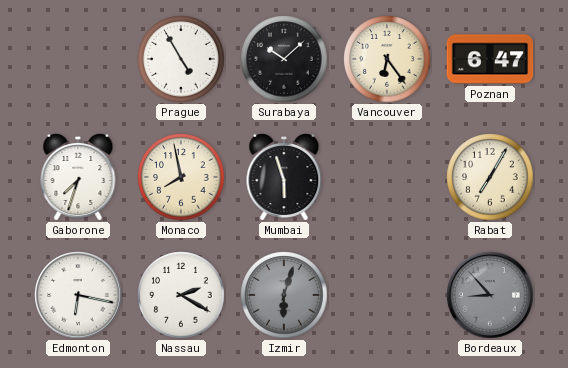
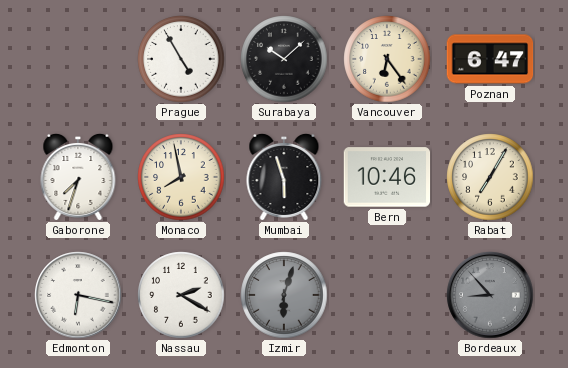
Bern: none -> 10:46 (387, 177)
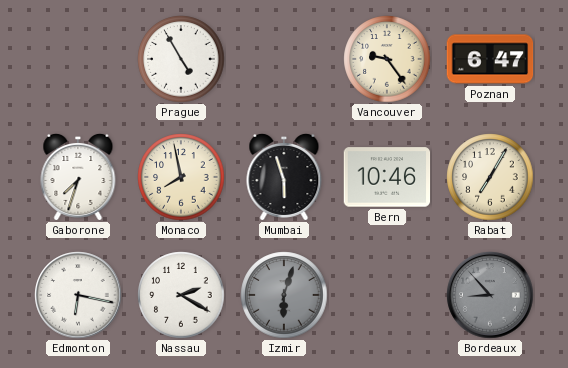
Surabaya: 10:08 -> none (284, 59)
Vancouver: 6:24 -> 9:24 (387, 59)
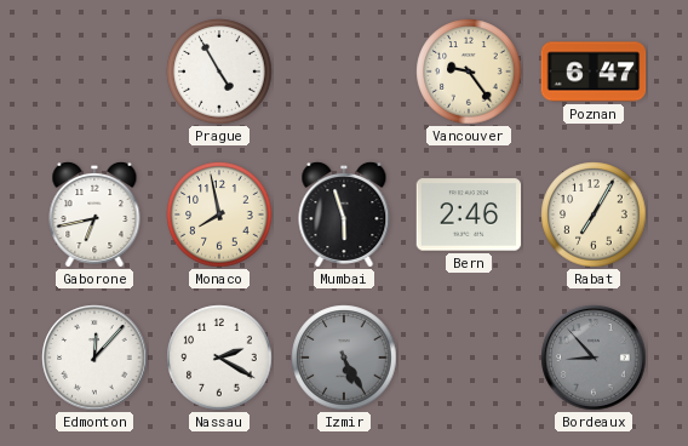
Gaborone: 7:33 -> 6:43 (94, 215)
Bern: 10:46 -> 2:46 (469, 215)
Edmonton: 6:17 -> 12:07 (94, 358)
Izmir: 6:03 -> 5:25 (344, 358)
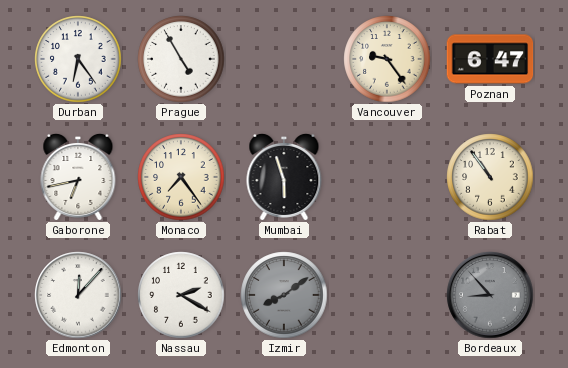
Durban: none -> 6:24 (78, 59)
Monaco: 7:58 -> 7:24 (181, 177)
Bern: 2:46 -> none (469, 215)
Rabat: 7:05 -> 10:54 (490, 177)
Izmir: 5:25 -> 8:09 (284, 295)
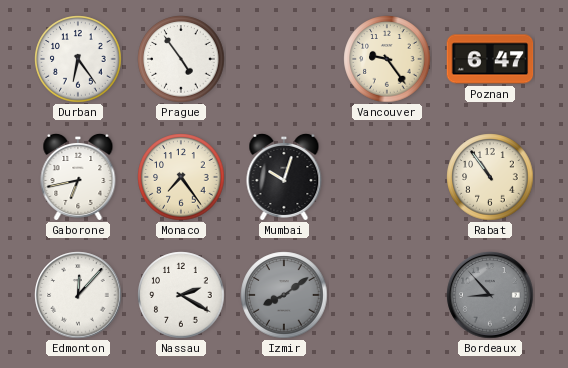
Prague: 4:55 -> 4:54 (181, 59)
Mumbai: 5:57 -> 10:03 (284, 177)
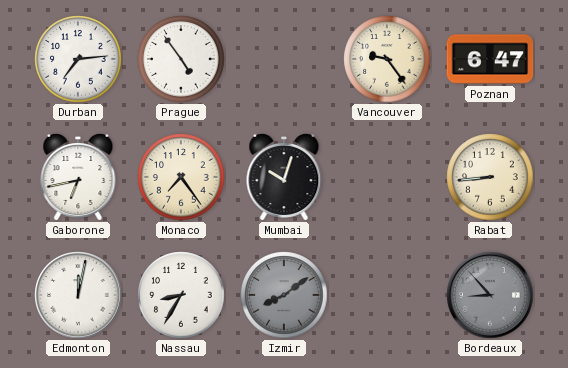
Durban: 6:24 -> 7:14 (78, 59)
Rabat: 10:54 -> 8:44 (490, 177)
Edmonton: 12:07 -> 12:02 (78, 295)
Nassau: 2:20 -> 8:35 (181, 295)
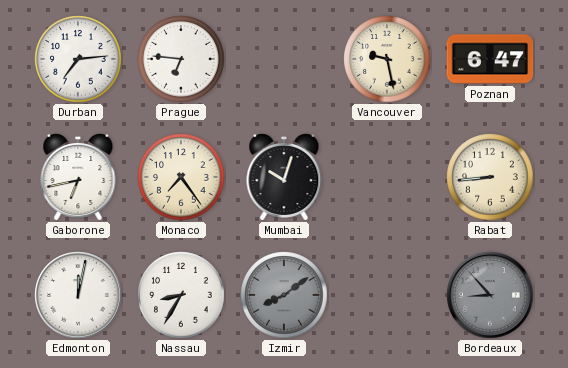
Prague: 4:54 -> 6:46 (181, 59)
Vancouver: 9:24 -> 9:28 (387, 59)
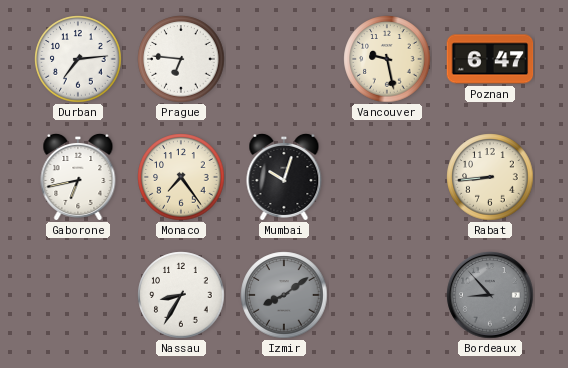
Edmonton: 12:02 -> none (78, 295)
